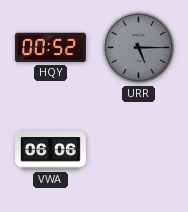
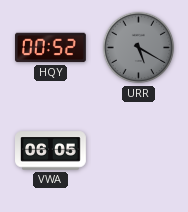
URR: 5:15 -> 5:20 (139, 48)
VWA: 06:06 -> 06:05 (51, 151)
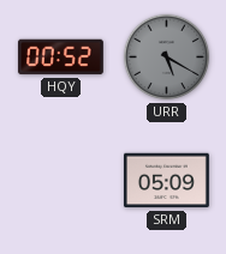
VWA: 06:05 -> none (51, 151)
SRM: none -> 05:09 (166, 181)
